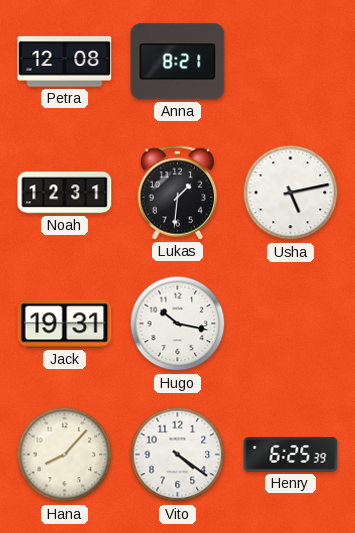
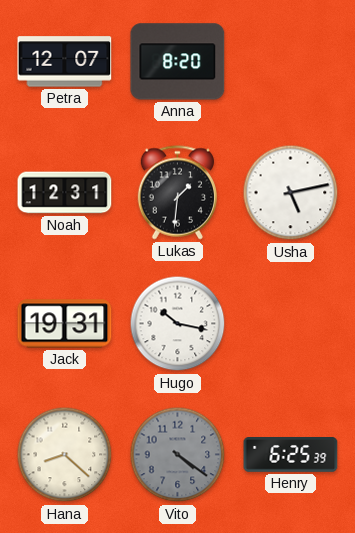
Petra: 12:08 -> 12:07 (65, 62)
Anna: 8:21 -> 8:20 (178, 62)
Hana: 8:07 -> 8:22 (65, 455)
Vito dial: white -> grey (178, 455)
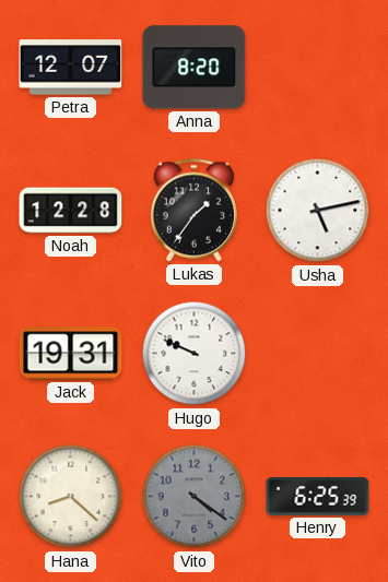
Noah: 12:31 -> 12:28 (71, 211)
Lukas: 1:31 -> 1:36 (193, 211)
Hugo: 10:17 -> 9:49 (195, 354)
